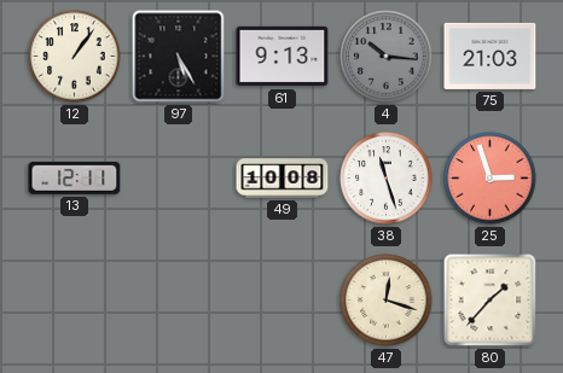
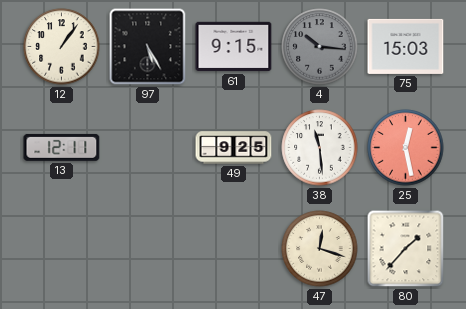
61: 9:13 -> 9:15 (234, 47)
75: 21:03 -> 15:03 (406, 46)
49: 10:08 -> 9:25 (234, 148)
38: 11:27 -> 11:29 (320, 148)
25: 2:57 -> 12:28 (406, 148)
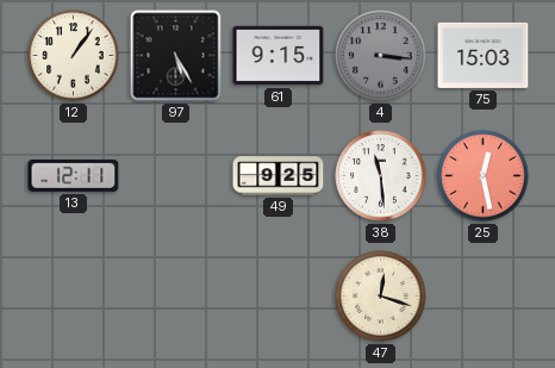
4: 10:16 -> 3:16 (381, 56)
80: 1:37 -> none (406, 249)
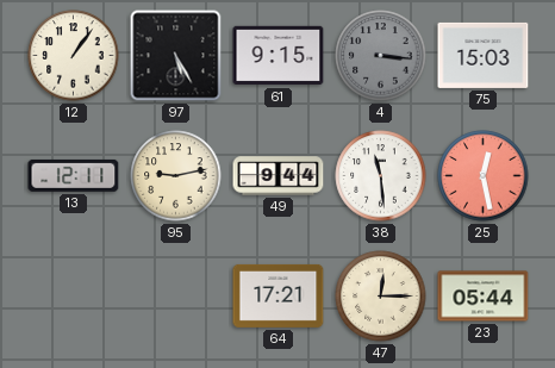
95: none -> 9:13 (176, 176)
49: 9:25 -> 9:44 (279, 176)
64: none -> 17:21 (279, 295)
47: 12:18 -> 12:15 (381, 297)
23: none -> 05:44 (484, 297)
